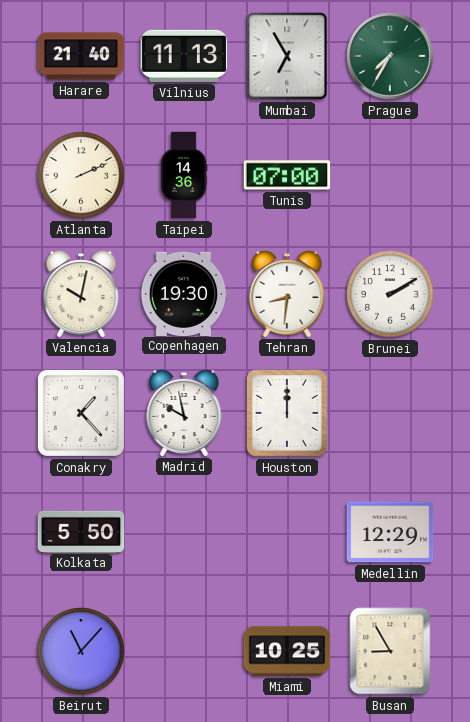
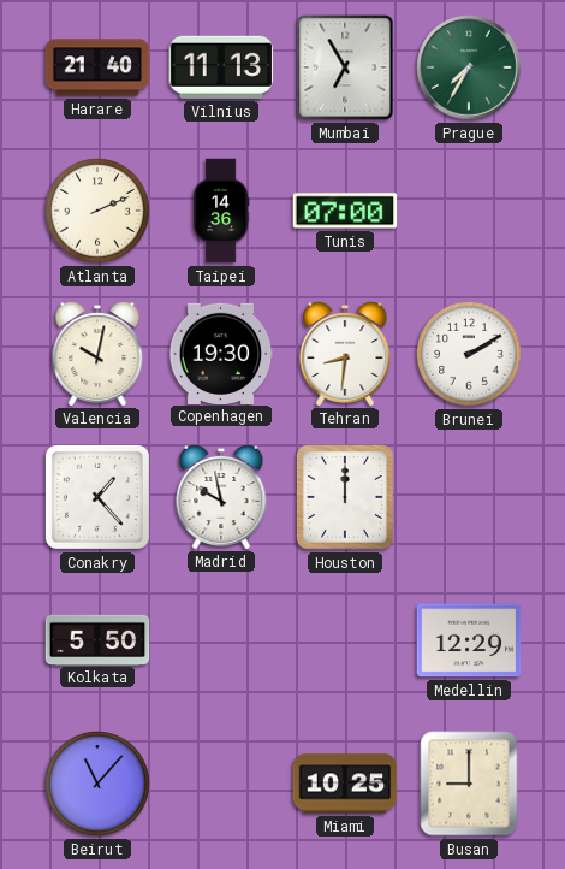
Busan: 8:55 -> 9:00 (469, 784)
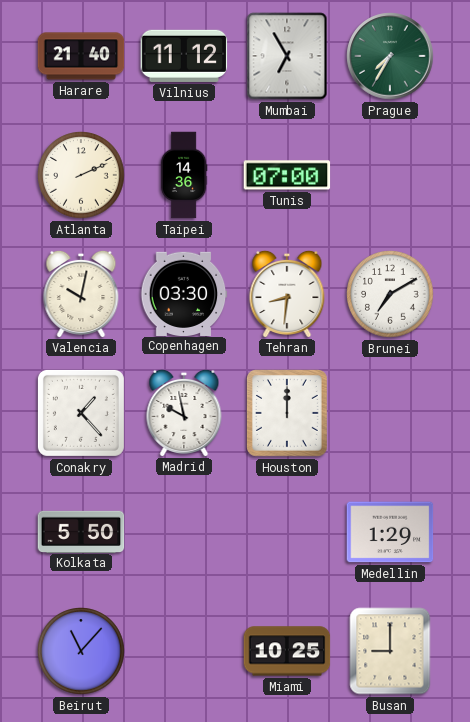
Vilnius: 11:13 -> 11:12 (184, 56)
Copenhagen: 19:30 -> 03:30 (184, 293)
Brunei: 2:10 -> 7:10 (390, 294)
Medellin: 12:29 -> 1:29 (390, 532)
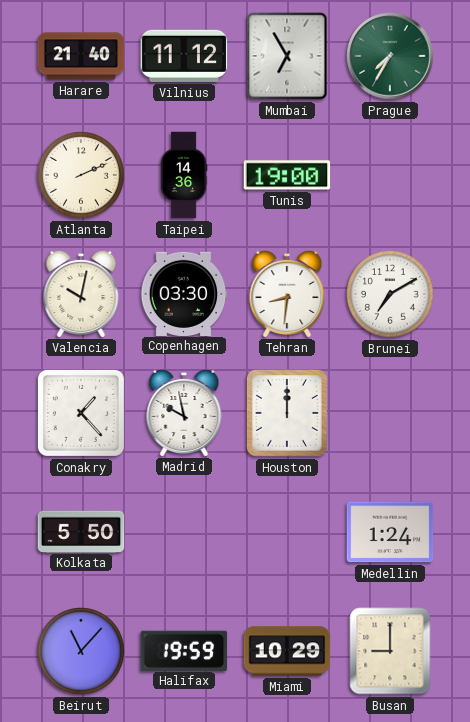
Tunis: 07:00 -> 19:00 (287, 175)
Medellin: 1:29 -> 1:24 (390, 532)
Halifax: none -> 19:59 (184, 650)
Miami: 10:25 -> 10:29 (287, 651)
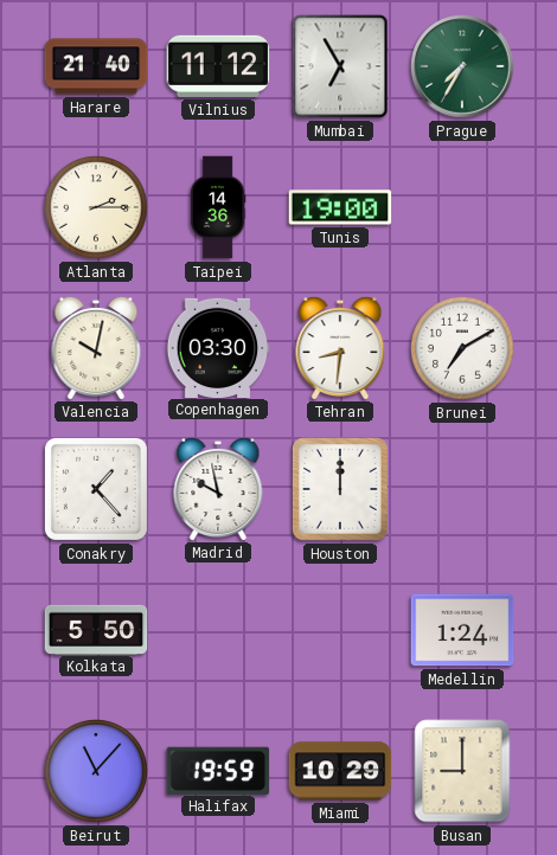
Atlanta: 2:11 -> 2:15 (96, 207)
